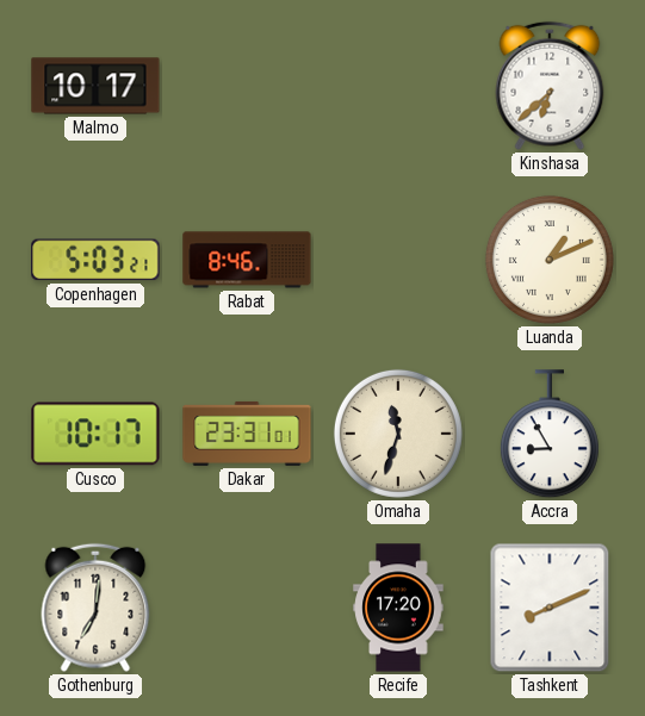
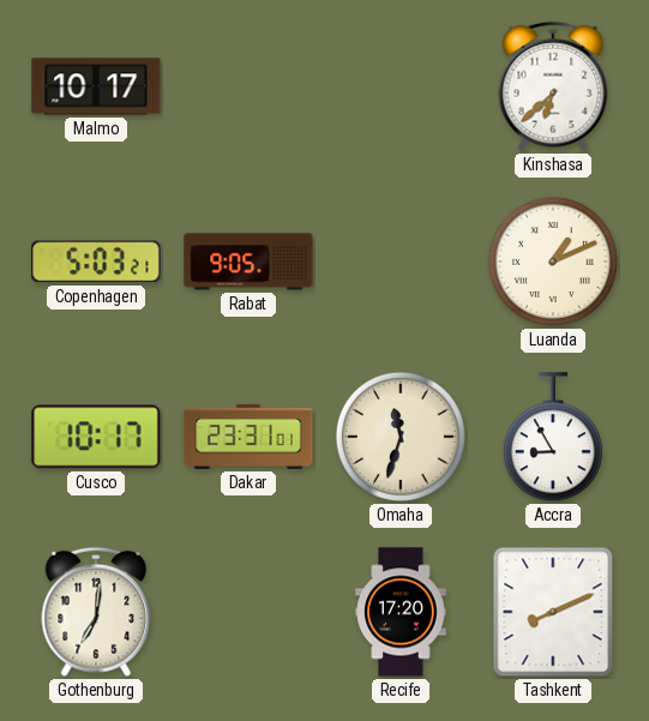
Rabat: 8:46 -> 9:05 (248, 262)
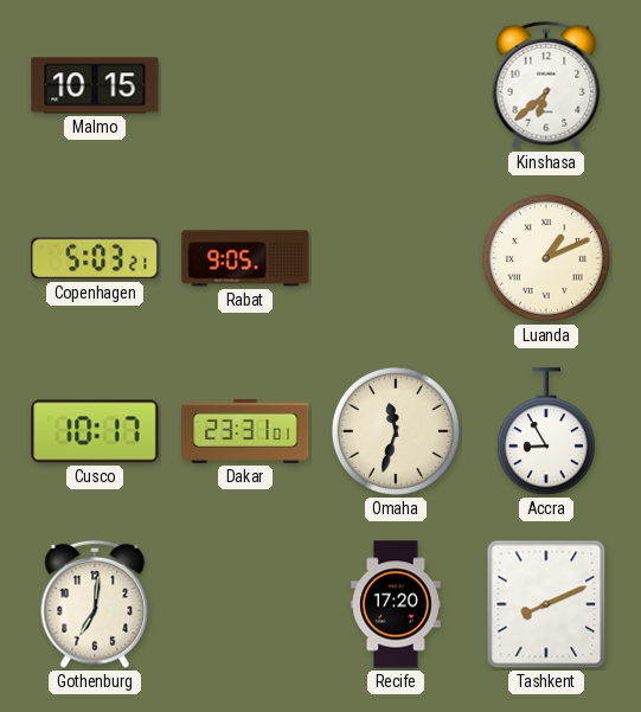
Malmo: 10:17 -> 10:15 (95, 85)
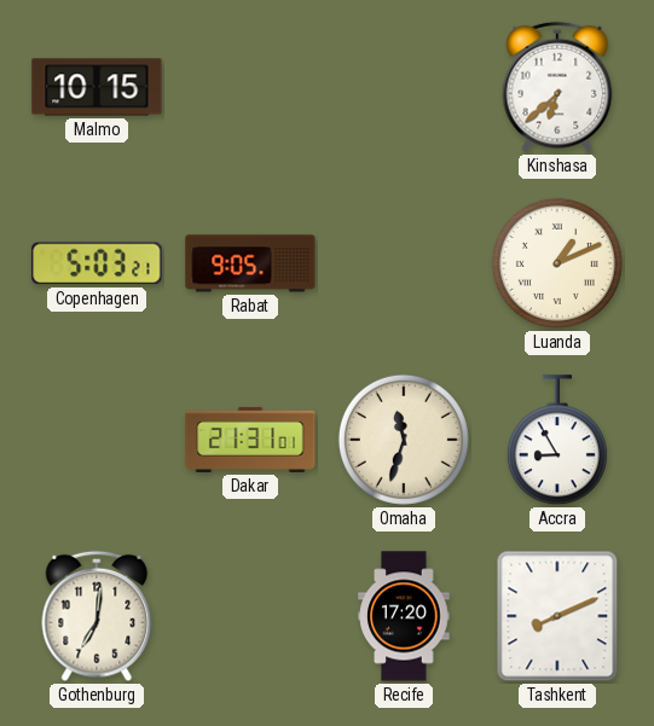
Cusco: 10:17 -> none (95, 431)
Dakar: 23:31 -> 21:31 (250, 440)
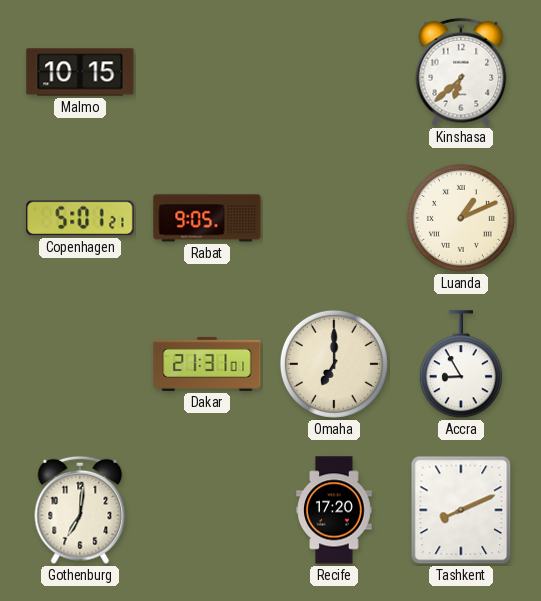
Copenhagen: 5:03 -> 5:01 (80, 218)
Omaha: 11:33 -> 7:00 (334, 364)
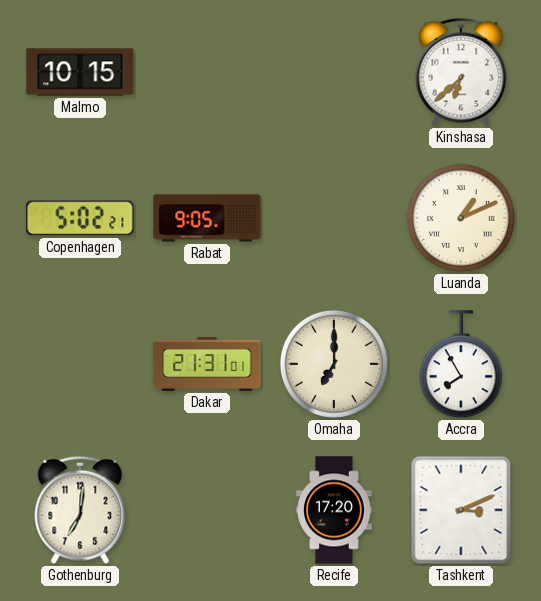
Copenhagen: 5:01 -> 5:02 (80, 218)
Accra: 8:55 -> 7:55 (461, 365)
Tashkent: 8:11 -> 3:11 (461, 510)
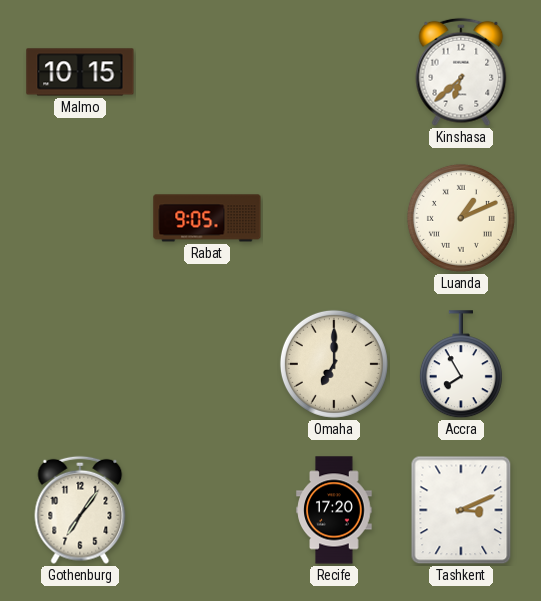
Copenhagen: 5:02 -> none (80, 218)
Dakar: 21:31 -> none (207, 364)
Gothenburg: 7:01 -> 7:06 (80, 510)
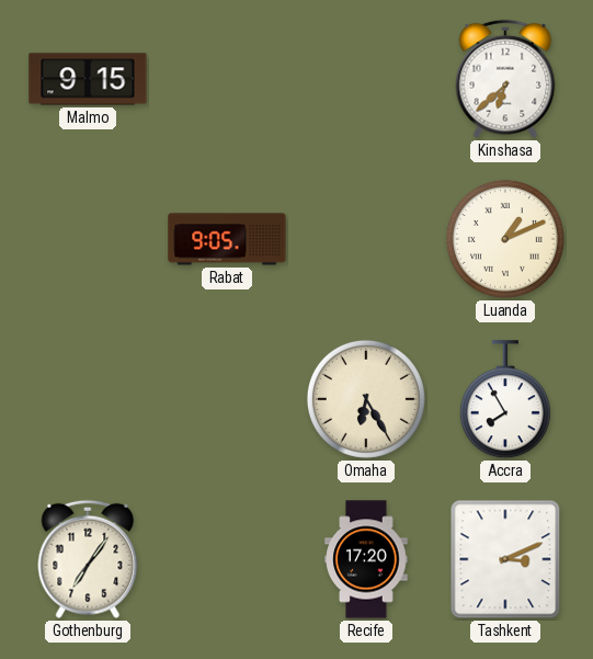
Malmo: 10:15 -> 9:15 (88, 79)
Omaha: 7:00 -> 6:25 (366, 399)
